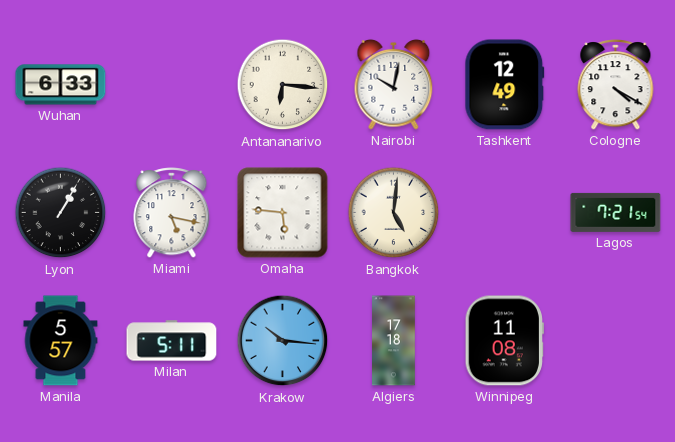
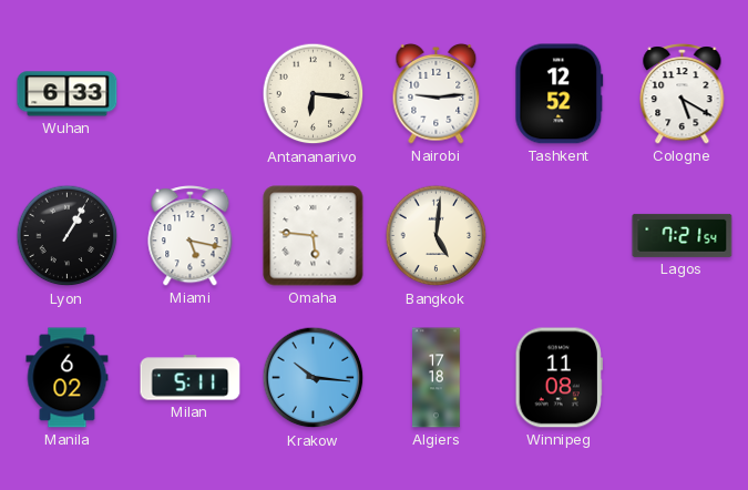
Nairobi: 10:02 -> 9:14 (437, 94)
Tashkent: 12:49 -> 12:52 (560, 94)
Cologne: 4:20 -> 5:20 (683, 94)
Manila: 5:57 -> 6:02 (68, 378)
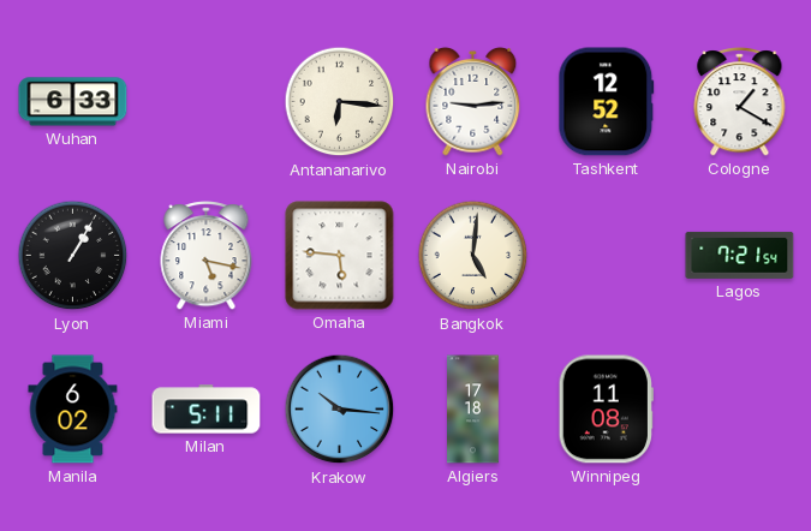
Cologne: 5:20 -> 1:20 (740, 102)
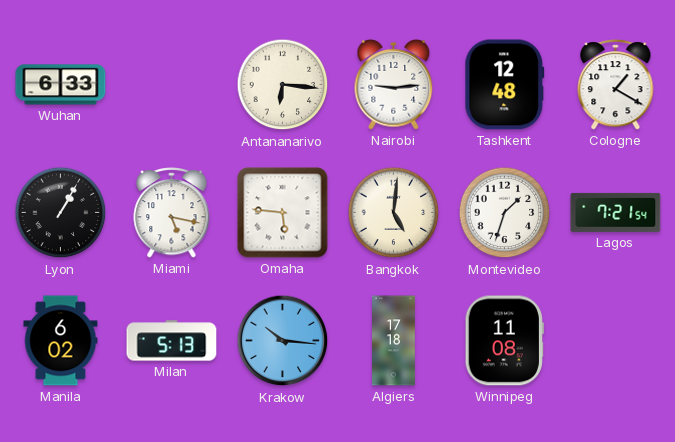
Tashkent: 12:52 -> 12:48 (505, 85)
Montevideo: none -> 1:33 (505, 213)
Milan: 5:11 -> 5:13 (172, 341)
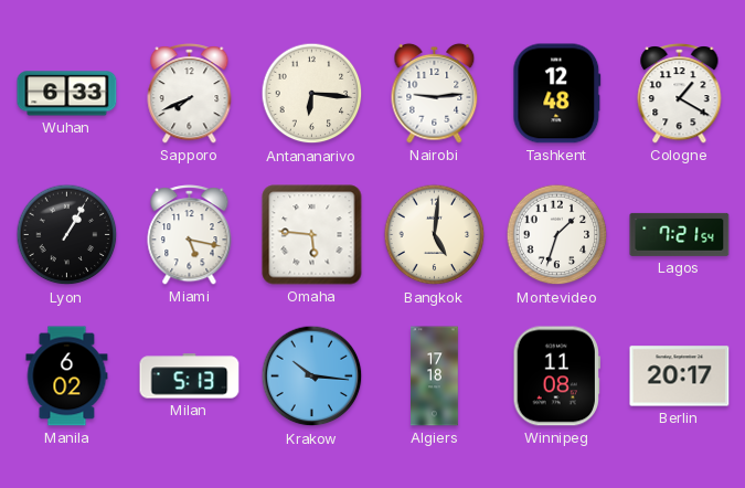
Sapporo: none -> 7:41 (190, 94)
Berlin: none -> 20:17 (680, 376)
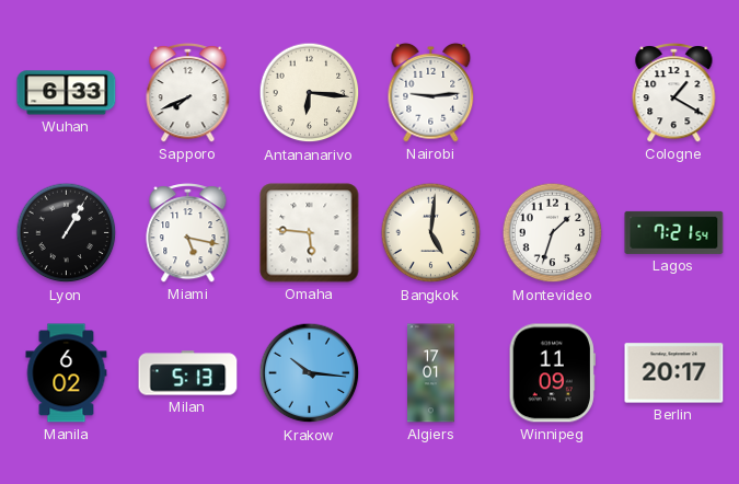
Tashkent: 12:48 -> none (557, 94)
Algiers: 17:18 -> 17:01 (431, 373)
Winnipeg: 11:08 -> 11:09 (552, 373)
